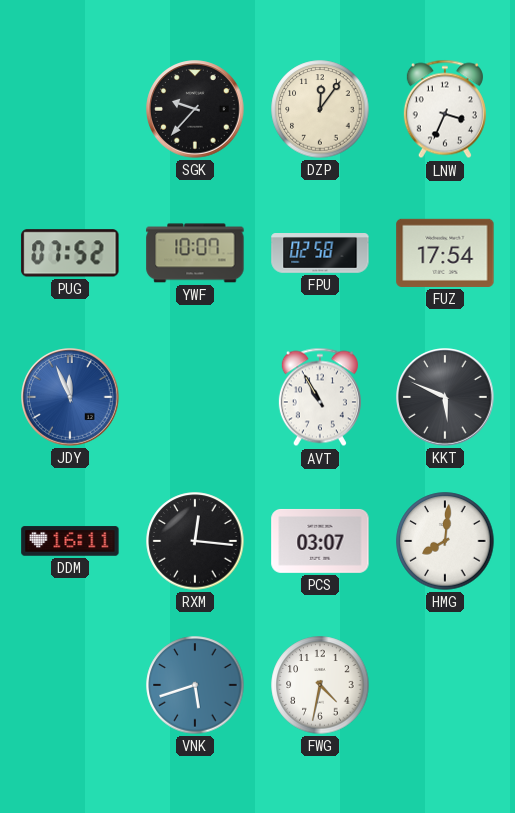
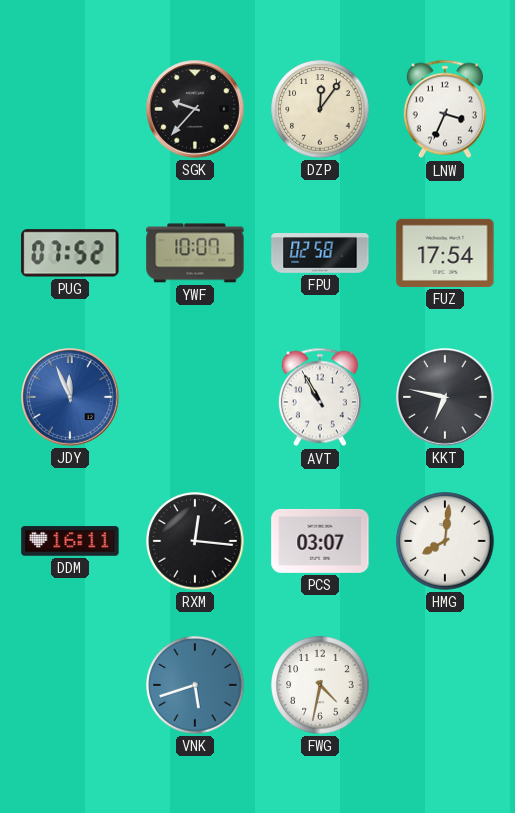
KKT: 5:49 -> 6:47 (445, 397)
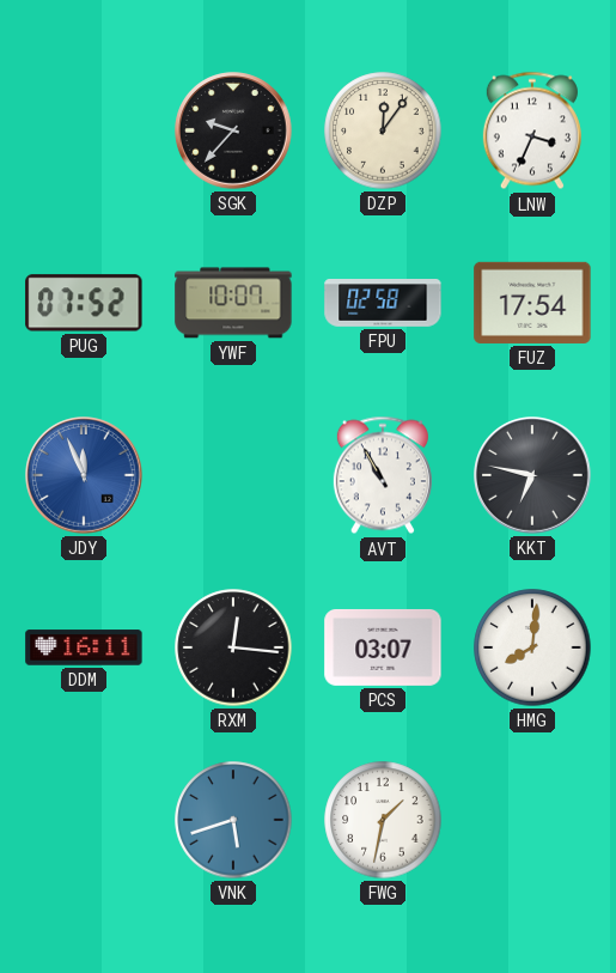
FWG: 4:32 -> 1:32 (383, 820)
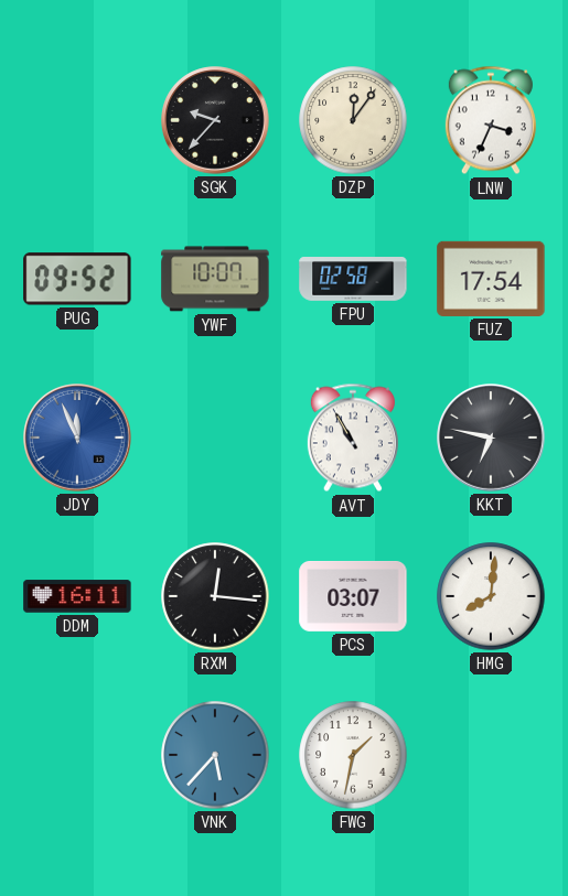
PUG: 07:52 -> 09:52 (77, 279)
VNK: 5:42 -> 5:37 (215, 755)
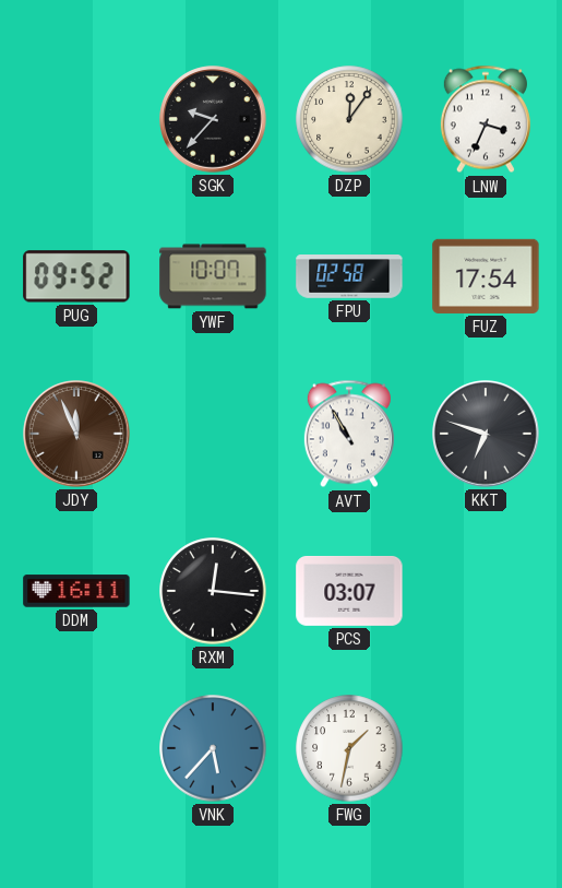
JDY dial: blue -> brown (76, 434)
KKT: 6:47 -> 6:48 (486, 434)
HMG: 8:01 -> none (491, 596)
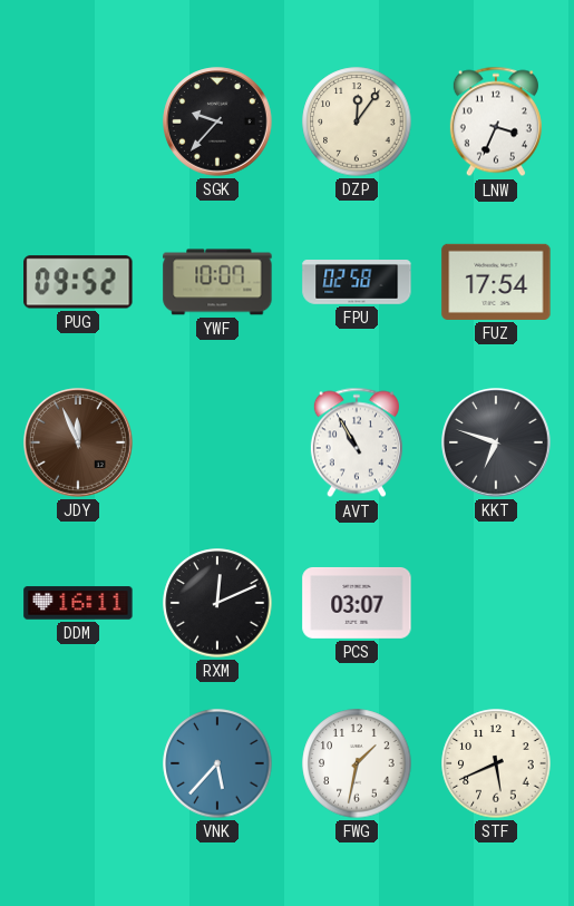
RXM: 12:16 -> 12:11 (217, 603)
STF: none -> 5:41 (496, 763)
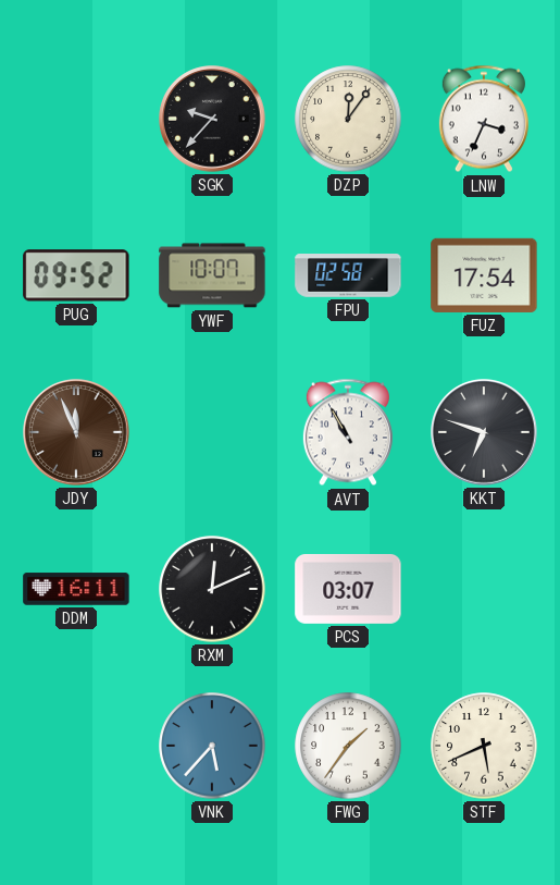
FWG: 1:32 -> 1:36 (348, 746)
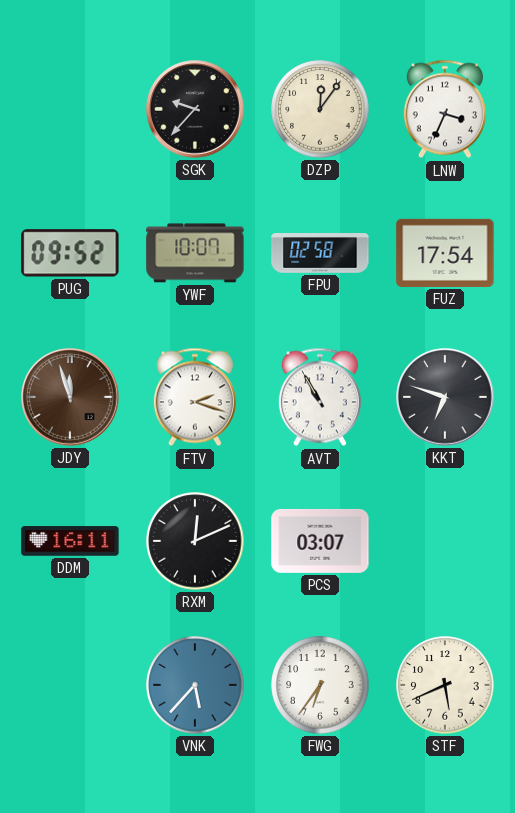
JDY: 11:56 -> 11:57 (70, 397)
FTV: none -> 2:18 (195, 397)
FWG: 1:36 -> 6:36 (320, 685)
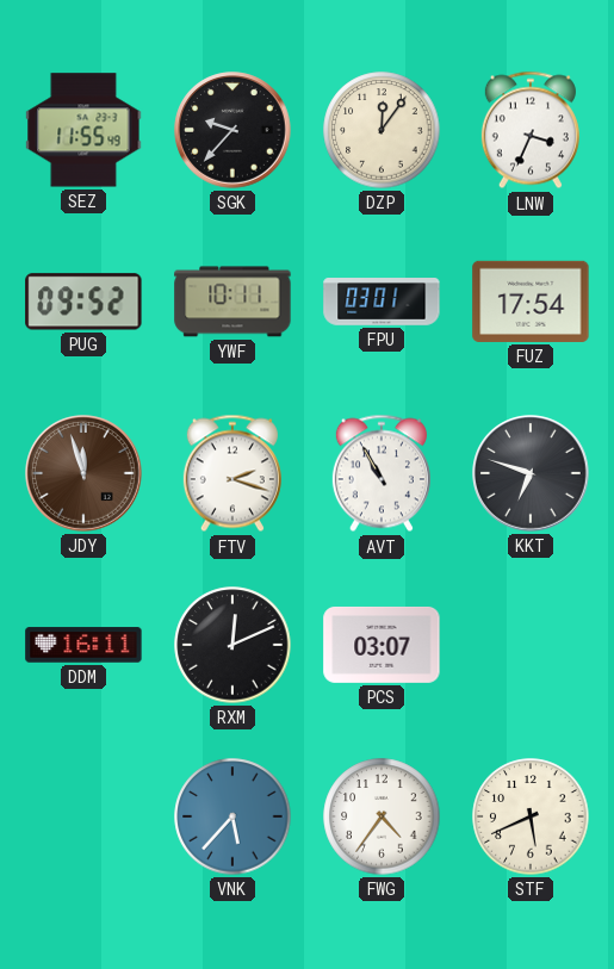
SEZ: none -> 11:55 (83, 130)
YWF: 10:07 -> 10:11 (232, 302)
FPU: 02:58 -> 03:01 (382, 303)
FWG: 6:36 -> 4:36 (382, 816)
